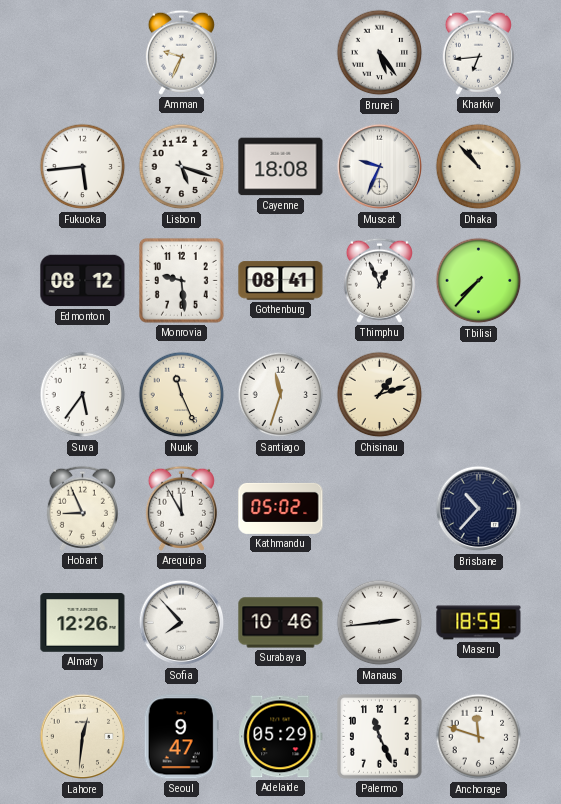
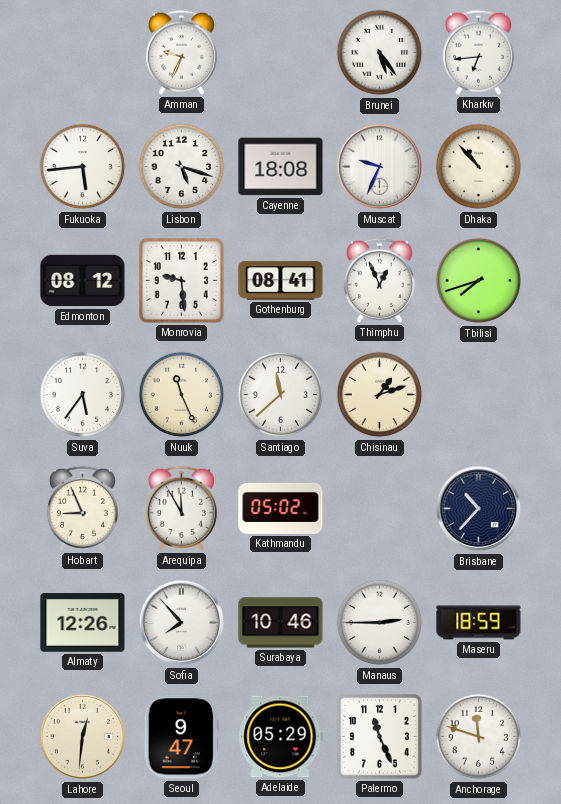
Tbilisi: 7:37 -> 7:42 (479, 281)
Santiago: 11:33 -> 11:38 (281, 395)
Manaus: 2:44 -> 2:45 (380, 623)
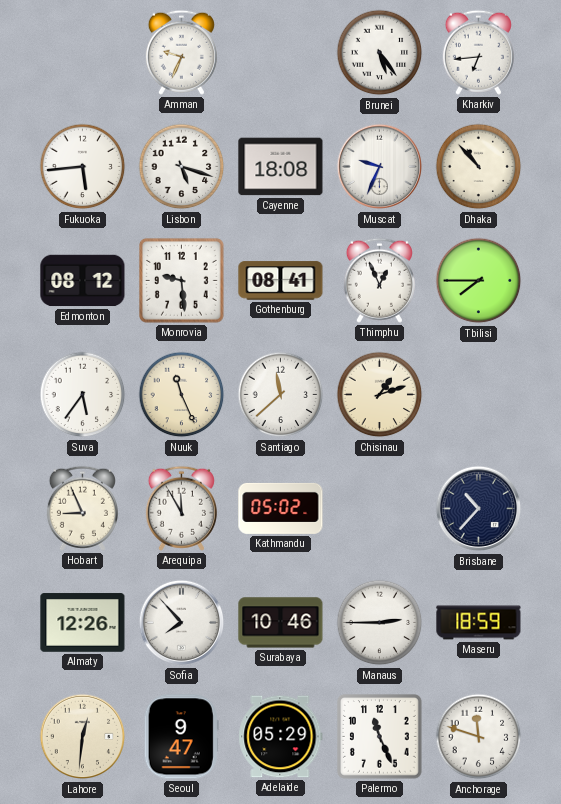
Tbilisi: 7:42 -> 7:45 (479, 281)
